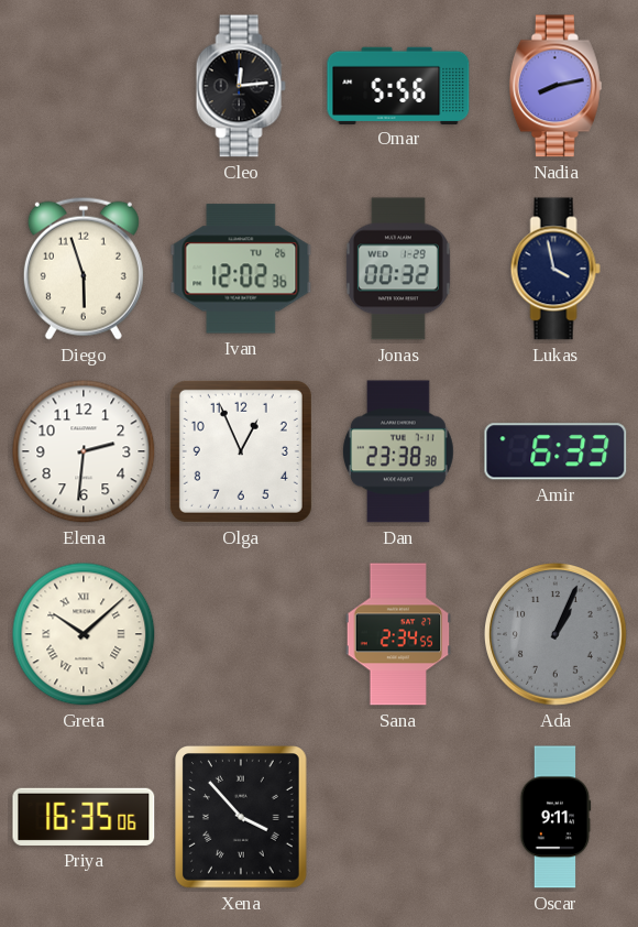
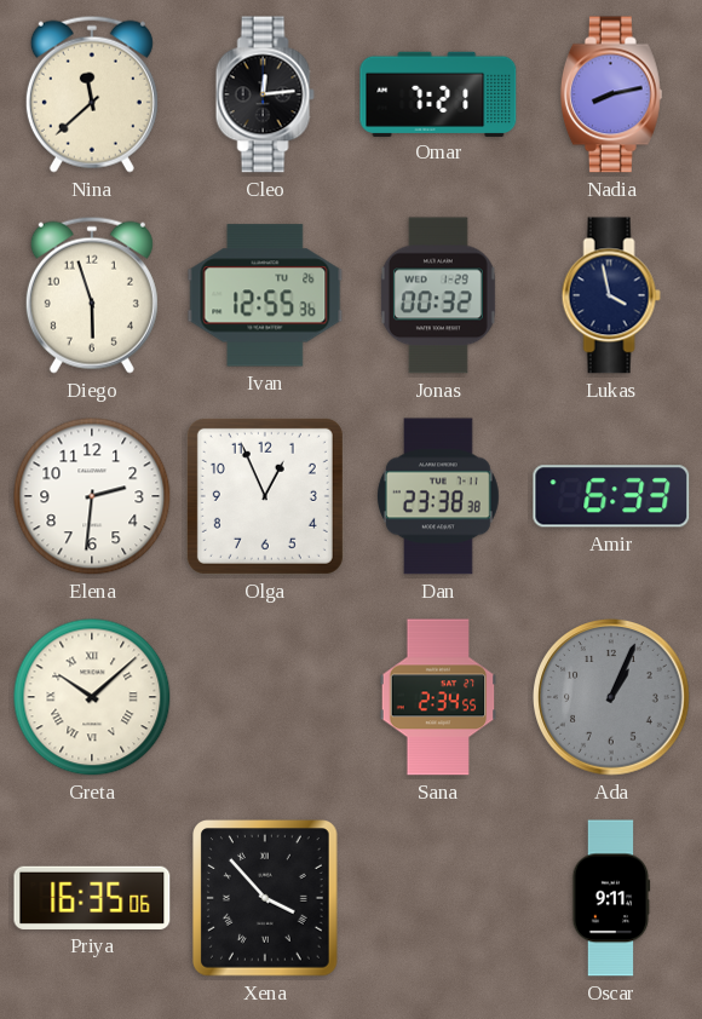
Nina: none -> 11:38 (92, 94)
Omar: 5:56 -> 7:21 (438, 93)
Ivan: 12:02 -> 12:55 (265, 295)
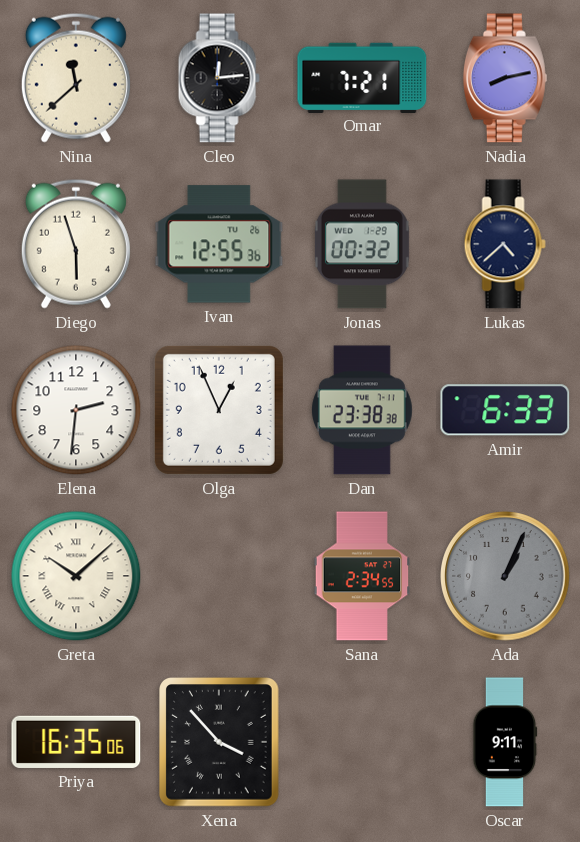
Lukas: 3:58 -> 4:38 (505, 244)
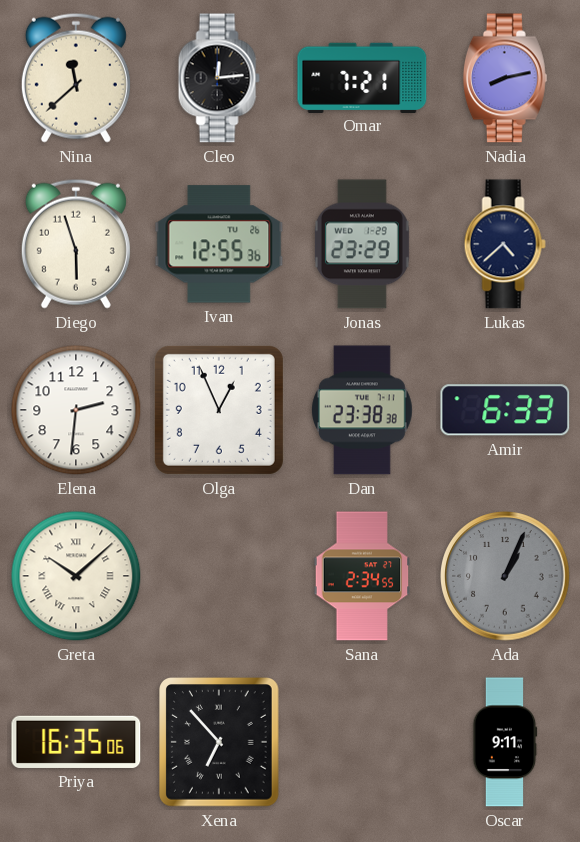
Jonas: 00:32 -> 23:29 (362, 244)
Xena: 3:53 -> 6:53 (220, 743)
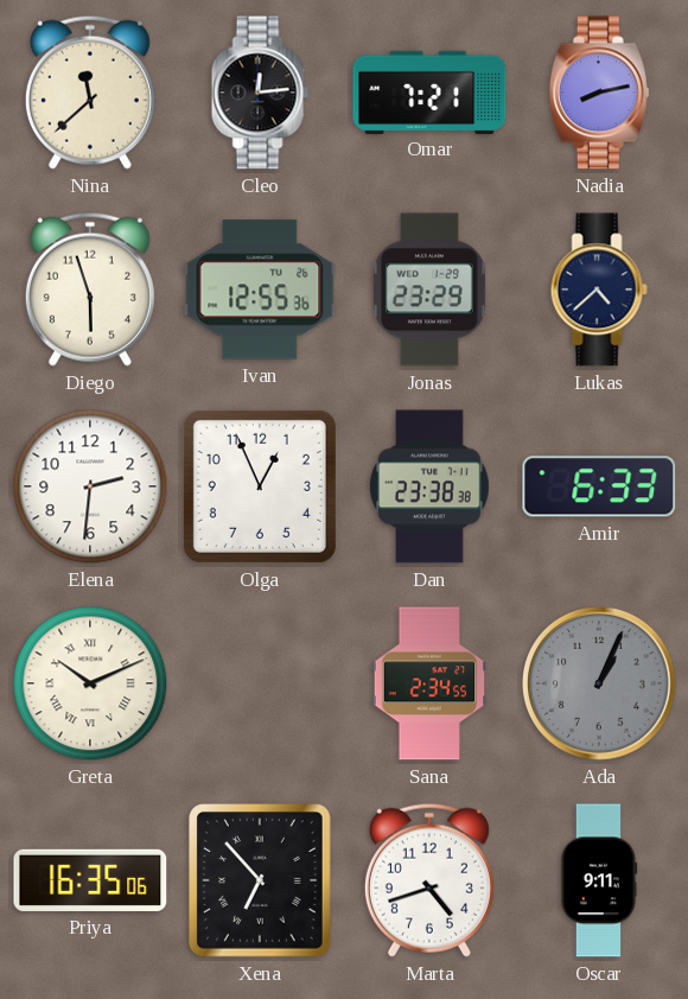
Greta: 10:08 -> 10:11 (90, 683)
Marta: none -> 4:42 (429, 880)
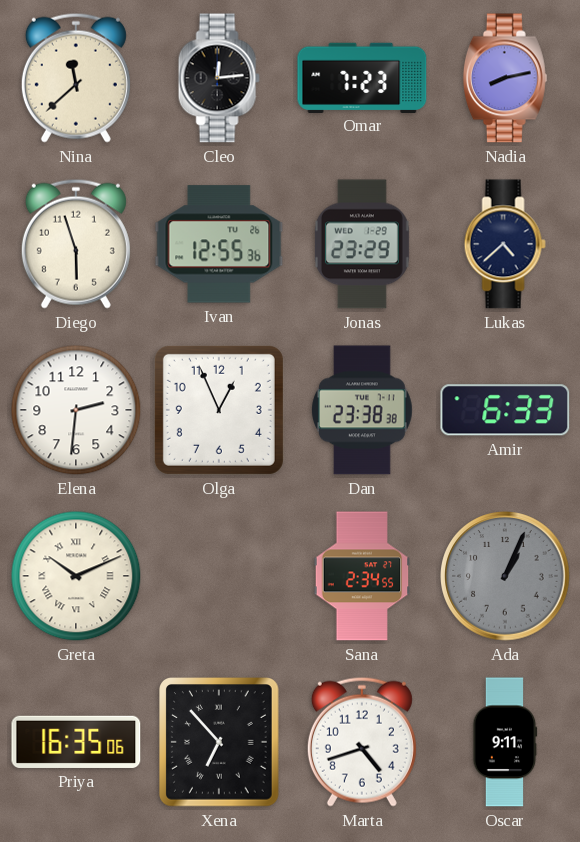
Omar: 7:21 -> 7:23 (362, 77)
